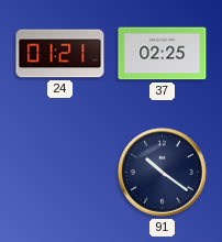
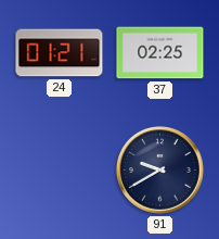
91: 10:21 -> 9:40 (160, 171)
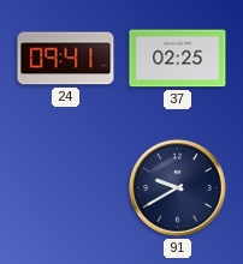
24: 01:21 -> 09:41 (66, 59)
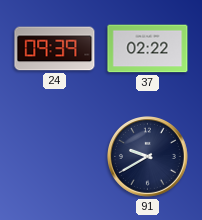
24: 09:41 -> 09:39 (55, 49)
37: 02:25 -> 02:22 (148, 49)
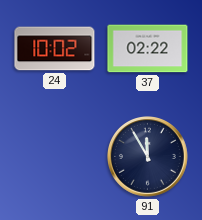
24: 09:39 -> 10:02 (55, 49)
91: 9:40 -> 11:55 (148, 157)
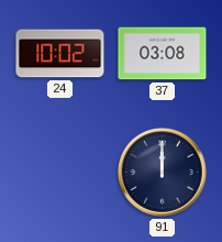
37: 02:22 -> 03:08 (163, 54)
91: 11:55 -> 12:00 (163, 173)
